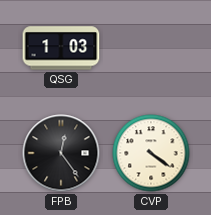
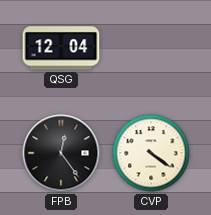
QSG: 1:03 -> 12:04 (61, 48)
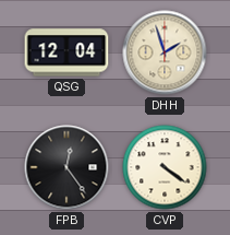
DHH: none -> 1:57 (165, 52)
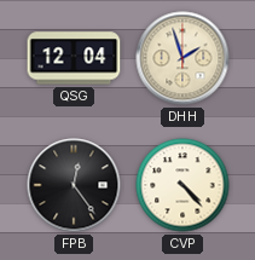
CVP: 4:21 -> 4:23 (182, 185)
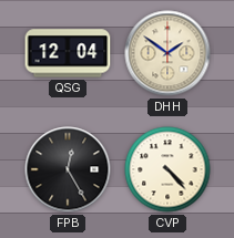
DHH: 1:57 -> 1:51 (167, 53)
FPB: 12:24 -> 12:25 (68, 169)
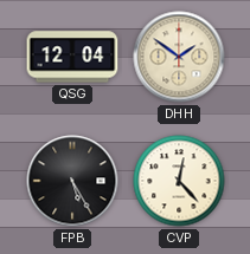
FPB: 12:25 -> 5:25 (72, 181)
CVP: 4:23 -> 12:23 (179, 181)
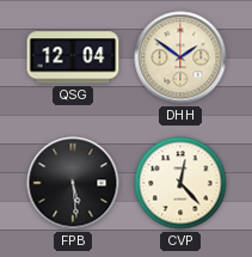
FPB: 5:25 -> 5:29 (73, 183)
